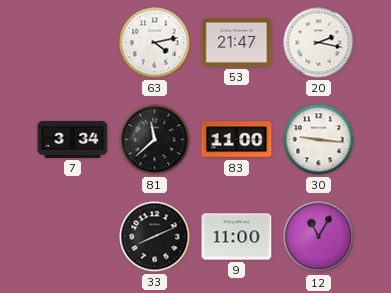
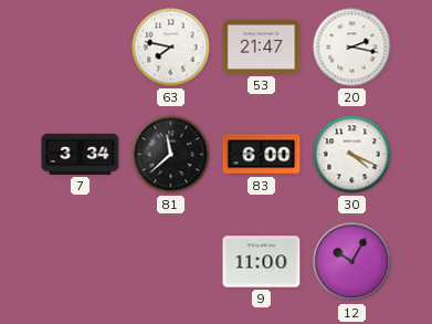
63: 4:13 -> 7:47 (171, 48)
83: 11:00 -> 6:00 (262, 155)
30: 9:16 -> 4:19 (352, 155)
33: 8:11 -> none (155, 237)
12: 11:05 -> 10:05 (352, 262)
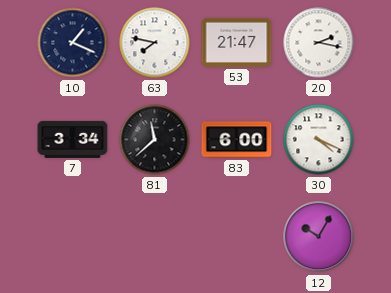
10: none -> 1:19 (73, 43)
9: 11:00 -> none (262, 262)
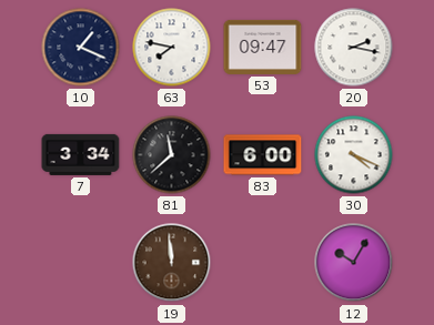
53: 21:47 -> 09:47 (263, 47)
19: none -> 11:59 (172, 263)
